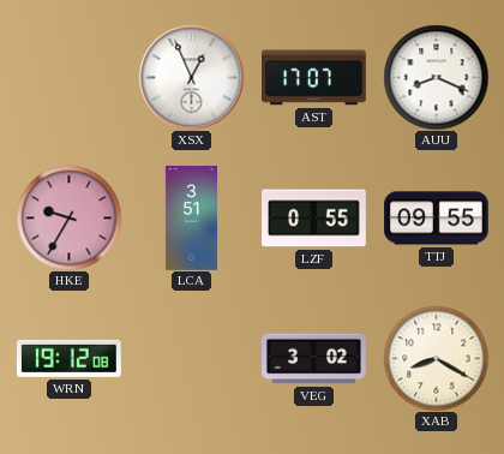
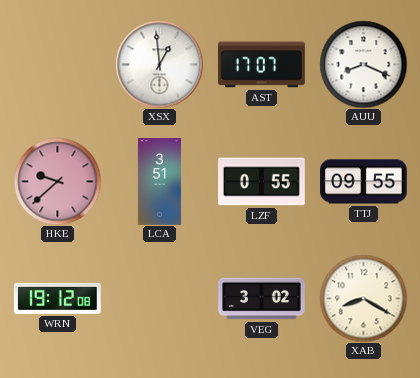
XSX: 12:56 -> 12:59 (159, 64)
HKE: 9:35 -> 9:38 (57, 181)
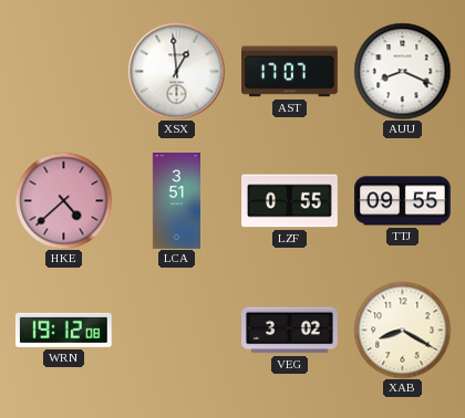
HKE: 9:38 -> 4:38 (63, 200)
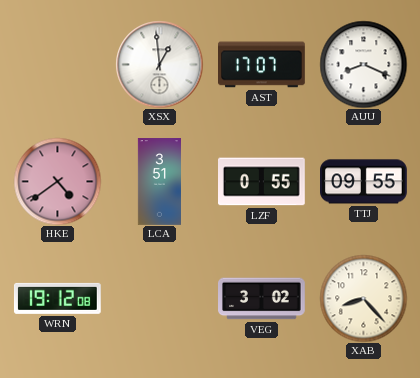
HKE: 4:38 -> 4:39 (57, 181)
XAB: 8:20 -> 8:23 (363, 298)
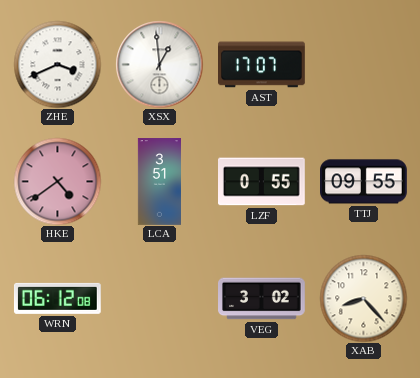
ZHE: none -> 3:41 (57, 64)
AUU: 8:19 -> none (363, 64)
WRN: 19:12 -> 06:12 (57, 298)
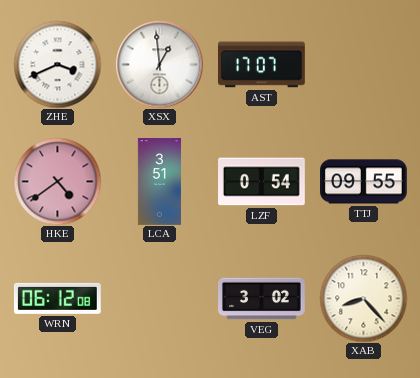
LZF: 0:55 -> 0:54 (262, 182)
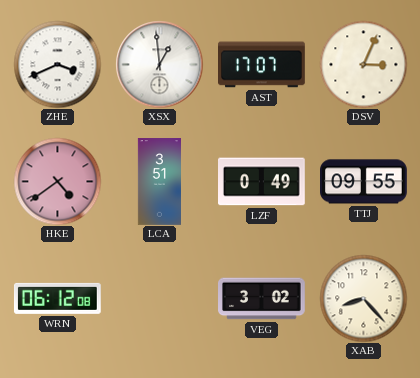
DSV: none -> 3:04 (363, 64)
LZF: 0:54 -> 0:49 (262, 182)
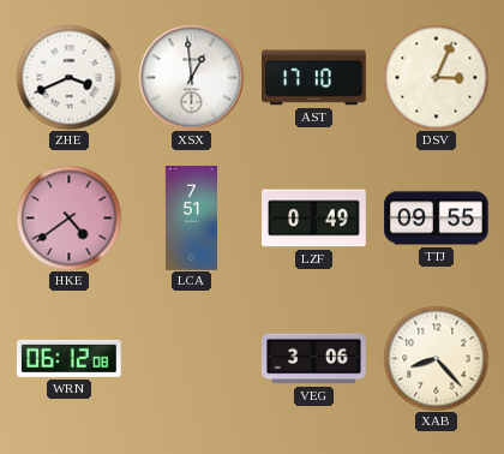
AST: 17:07 -> 17:10 (314, 78)
LCA: 3:51 -> 7:51 (191, 219)
VEG: 3:02 -> 3:06 (314, 359)
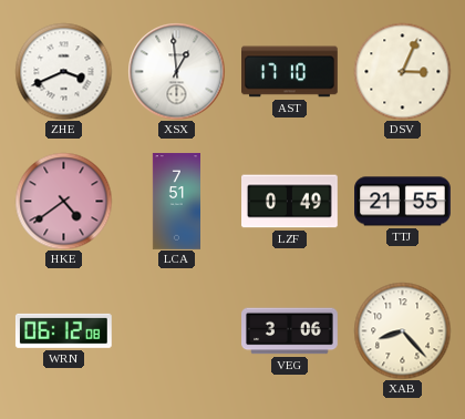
TTJ: 09:55 -> 21:55 (403, 202)
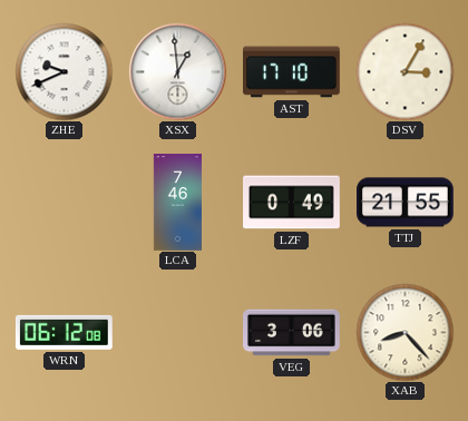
ZHE: 3:41 -> 9:41 (64, 71)
DSV: 3:04 -> 3:05 (404, 71)
HKE: 4:39 -> none (63, 201)
LCA: 7:51 -> 7:46 (177, 203)
